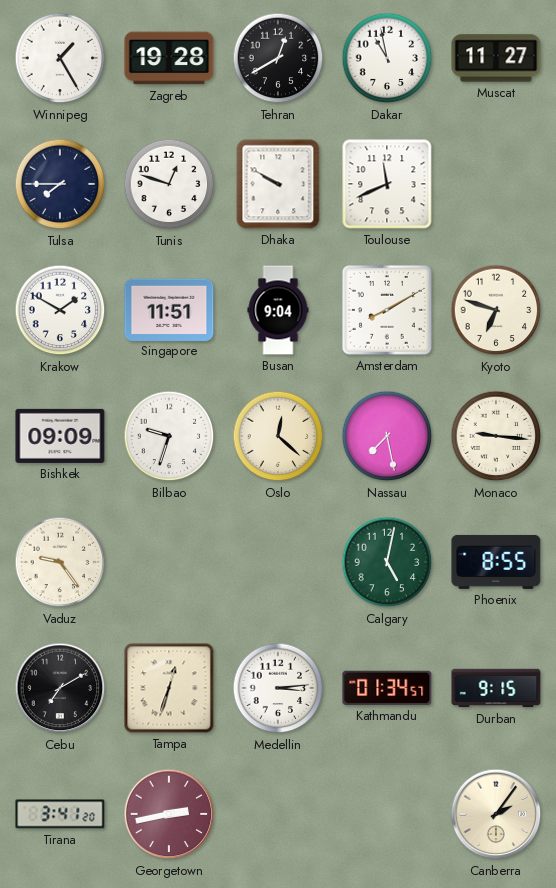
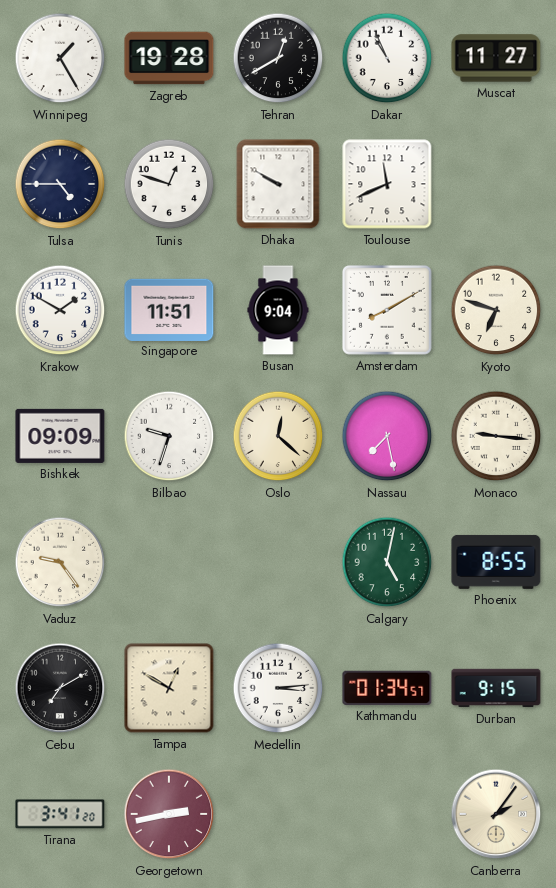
Dakar: 10:58 -> 10:56 (387, 58)
Tulsa: 7:45 -> 4:45 (60, 184)
Tampa: 12:33 -> 12:50 (169, 688)
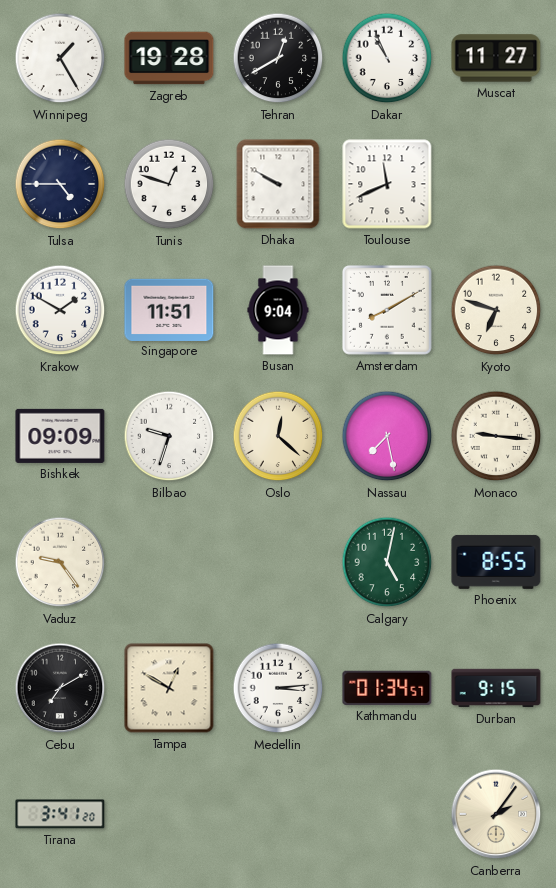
Georgetown: 2:43 -> none (169, 814)
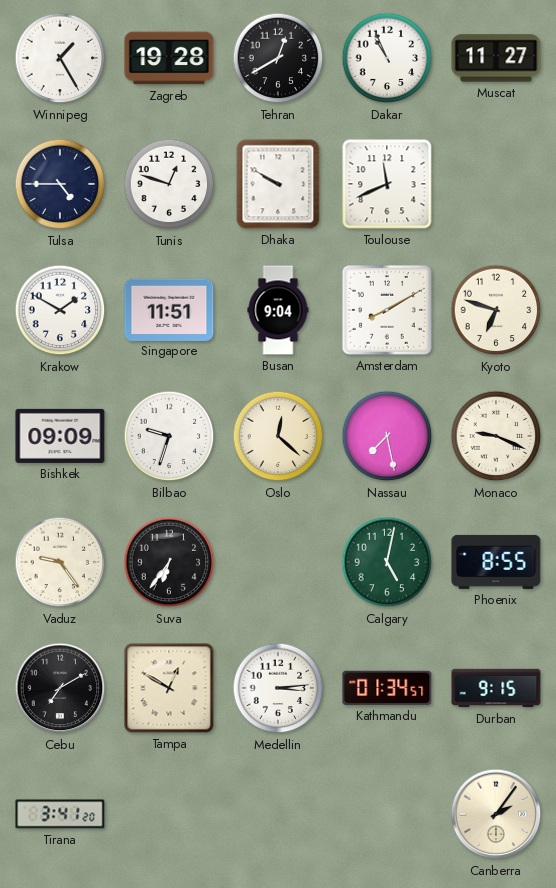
Monaco: 9:16 -> 9:19 (496, 436)
Suva: none -> 6:36 (169, 562)
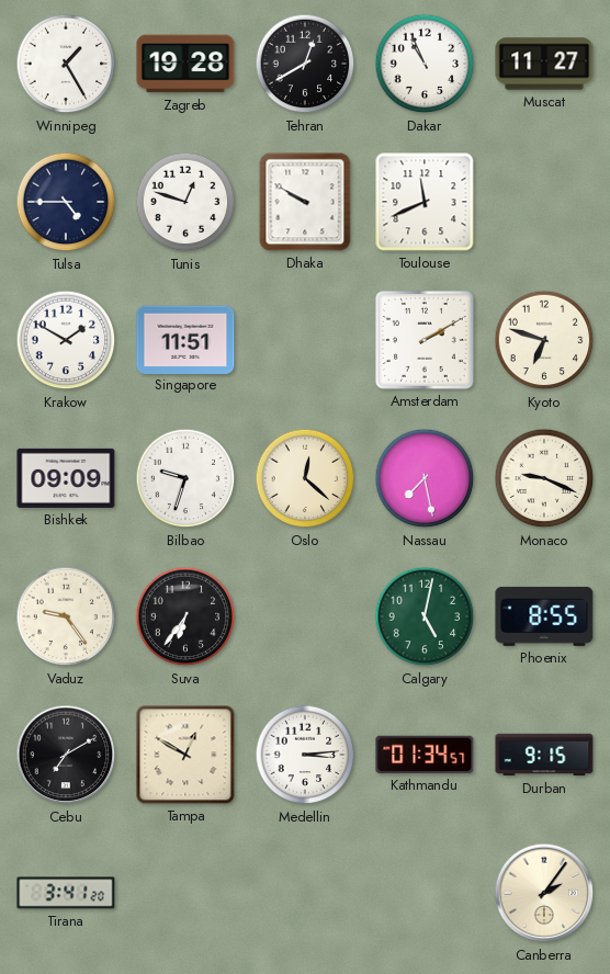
Busan: 9:04 -> none (278, 310)
Amsterdam: 8:10 -> 2:10 (425, 340)
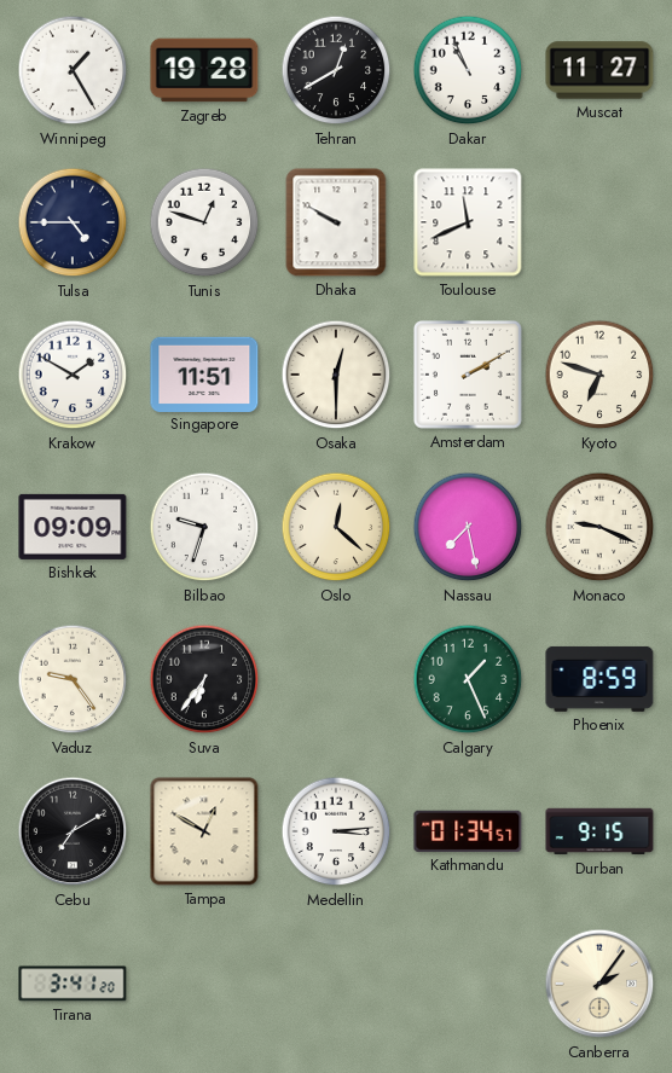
Osaka: none -> 12:30 (336, 375)
Calgary: 5:02 -> 1:26 (468, 679)
Phoenix: 8:55 -> 8:59 (599, 679)
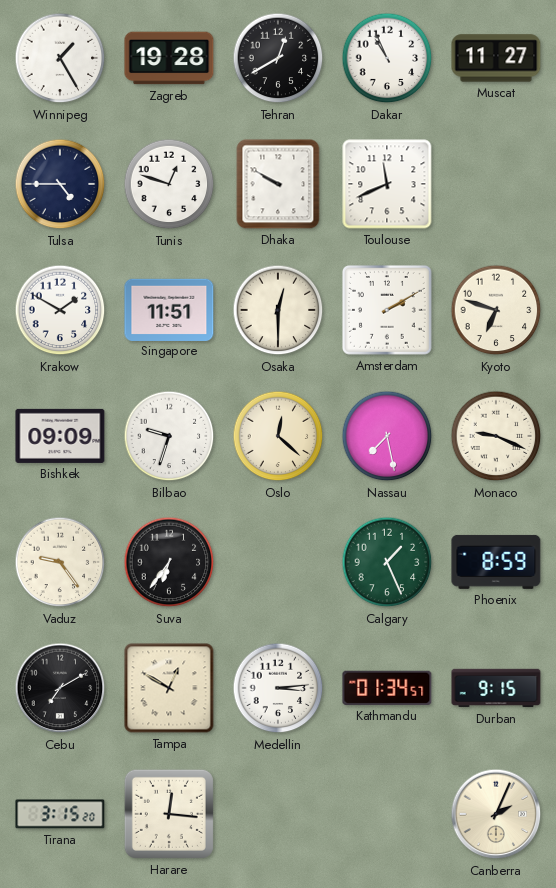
Tirana: 3:41 -> 3:15 (60, 814)
Harare: none -> 12:16 (169, 814)
Canberra: 2:06 -> 2:04 (496, 814)
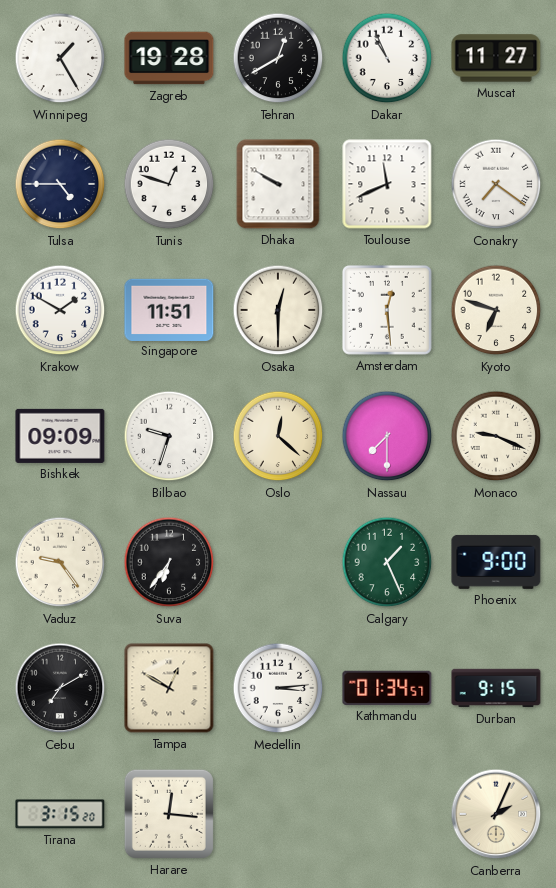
Conakry: none -> 7:21 (496, 184)
Amsterdam: 2:10 -> 12:29 (387, 310)
Nassau: 7:28 -> 7:30 (387, 436)
Phoenix: 8:59 -> 9:00 (496, 562)
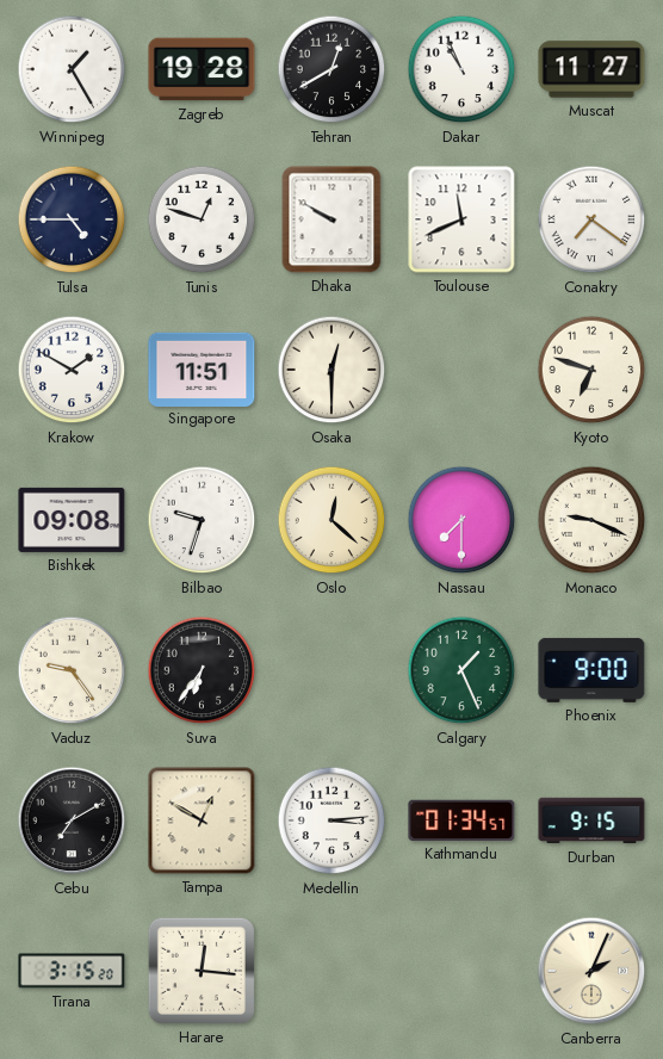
Amsterdam: 12:29 -> none (387, 310)
Bishkek: 09:09 -> 09:08 (72, 520)
